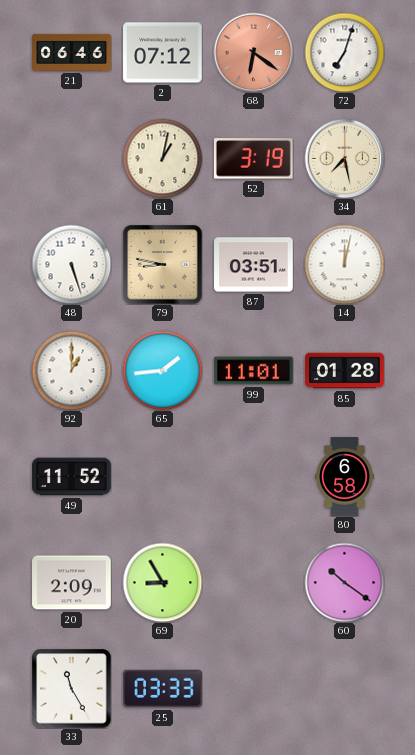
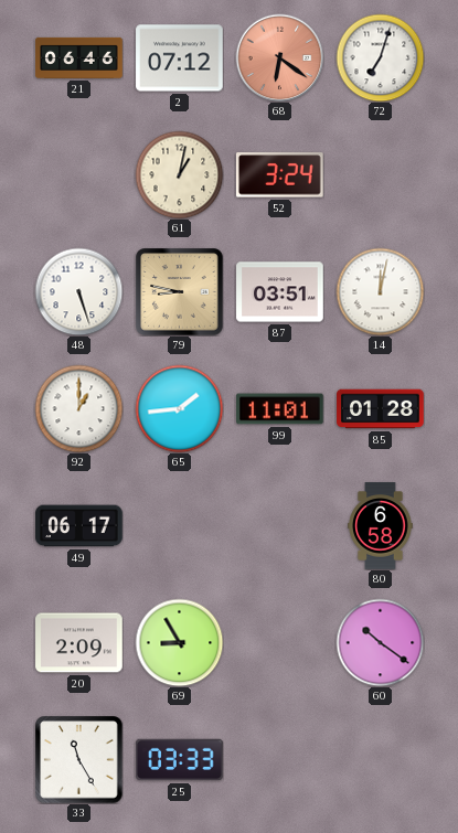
52: 3:19 -> 3:24 (280, 175)
34: 7:28 -> none (344, 158)
49: 11:52 -> 06:17 (79, 526)
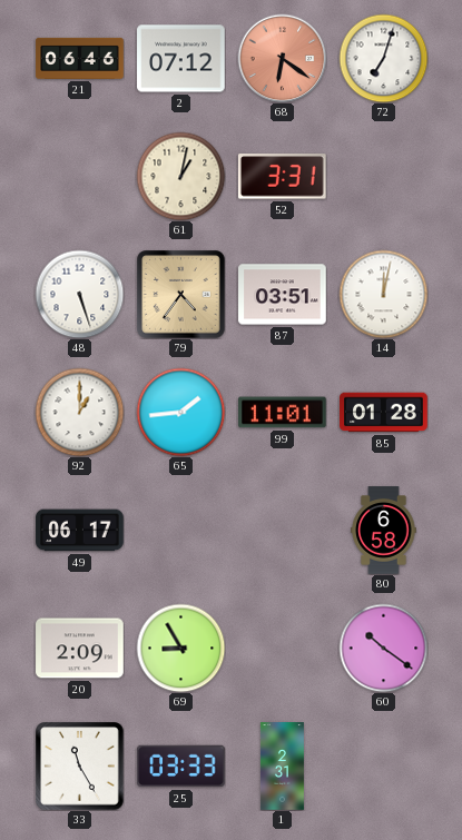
52: 3:24 -> 3:31 (283, 177)
79: 8:47 -> 4:36 (181, 295)
1: none -> 2:31 (282, 767)
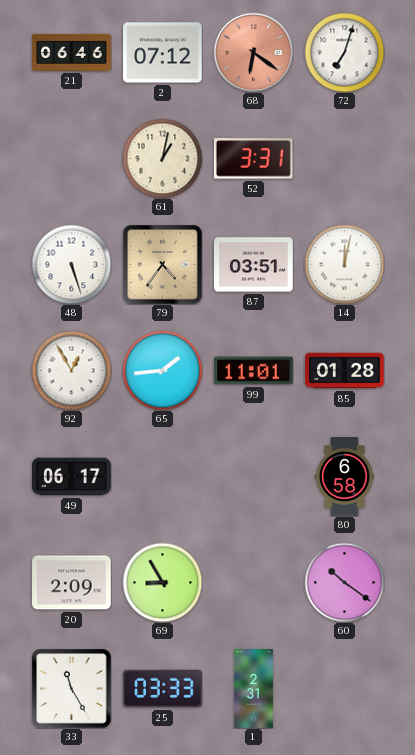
92: 1:00 -> 12:55 (71, 370)
